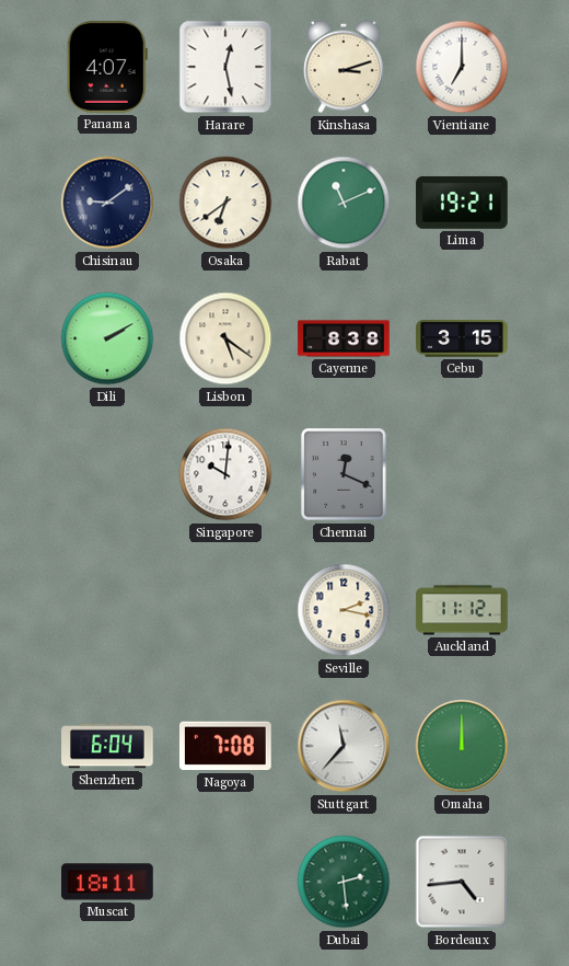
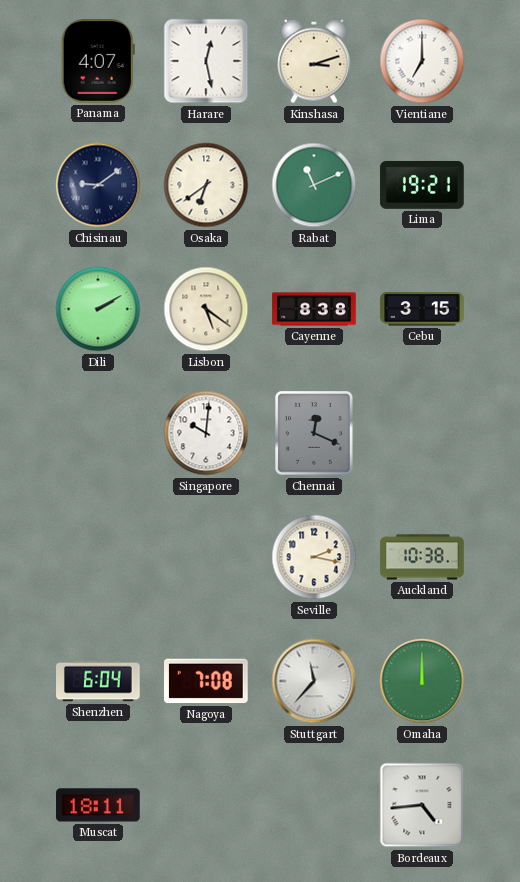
Auckland: 11:12 -> 10:38 (422, 557)
Dubai: 2:29 -> none (344, 882)
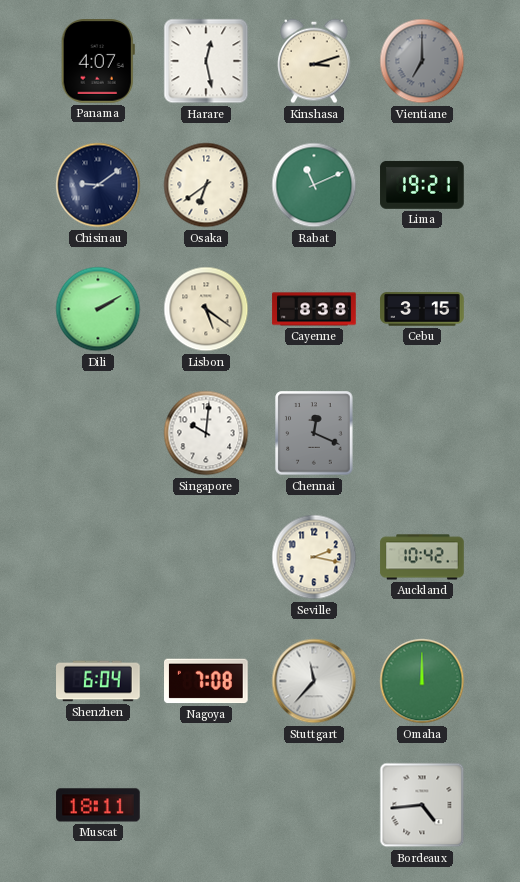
Vientiane dial: white -> grey (422, 61)
Auckland: 10:38 -> 10:42 (422, 557)
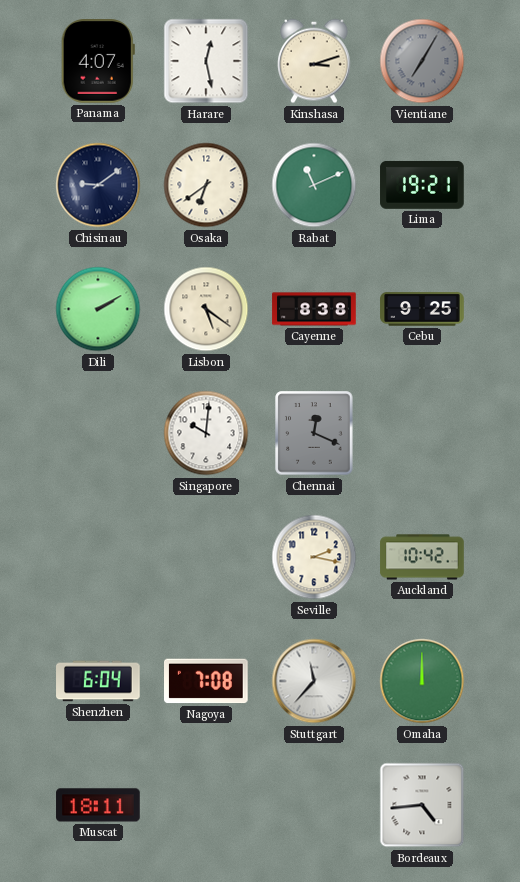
Vientiane: 7:00 -> 7:05 (422, 61)
Cebu: 3:15 -> 9:25 (422, 309)
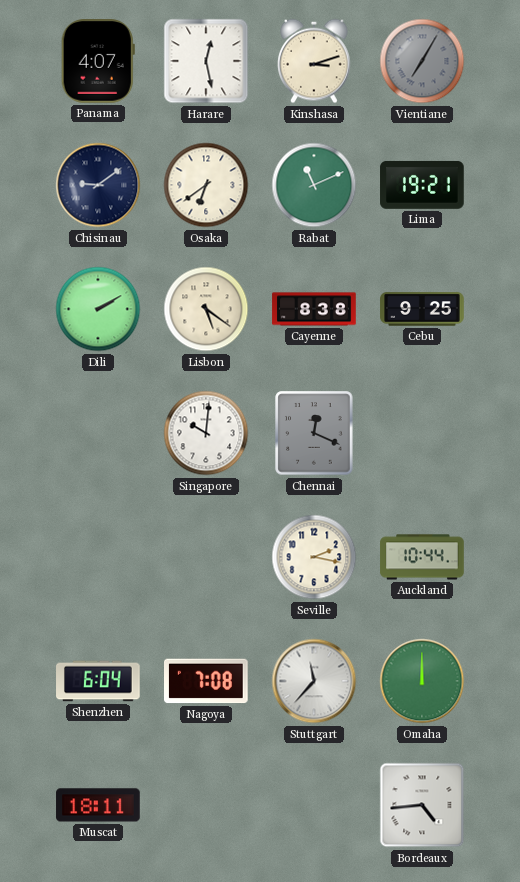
Auckland: 10:42 -> 10:44 (422, 557)
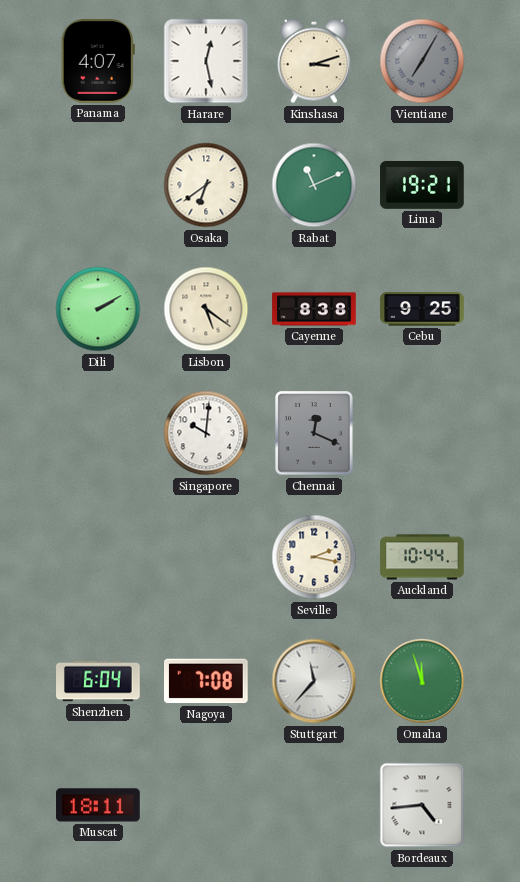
Chisinau: 9:09 -> none (98, 185)
Omaha: 12:00 -> 11:57 (422, 681)
